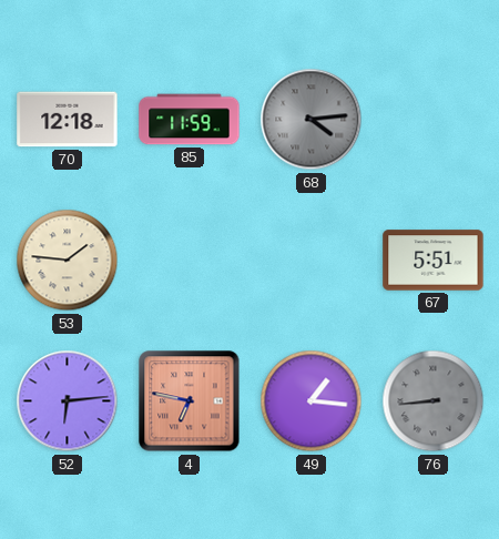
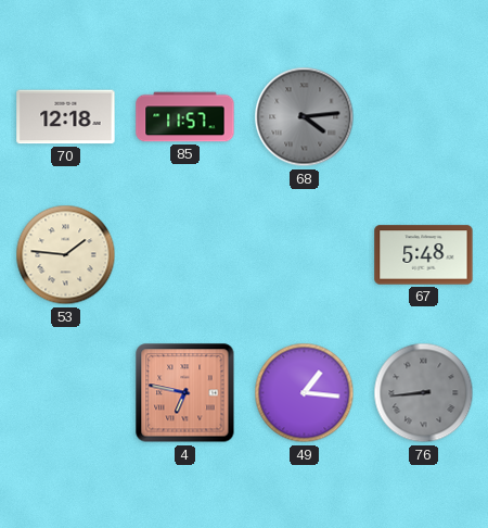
85: 11:59 -> 11:57 (185, 117)
67: 5:51 -> 5:48 (424, 255)
52: 6:14 -> none (68, 401)
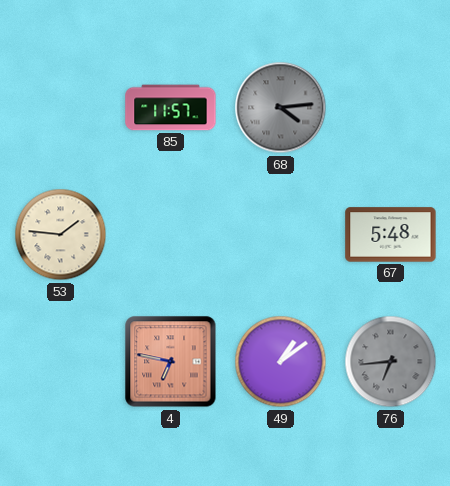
70: 12:18 -> none (66, 117)
49: 1:16 -> 1:09 (281, 362)
76: 8:44 -> 6:44 (391, 362)
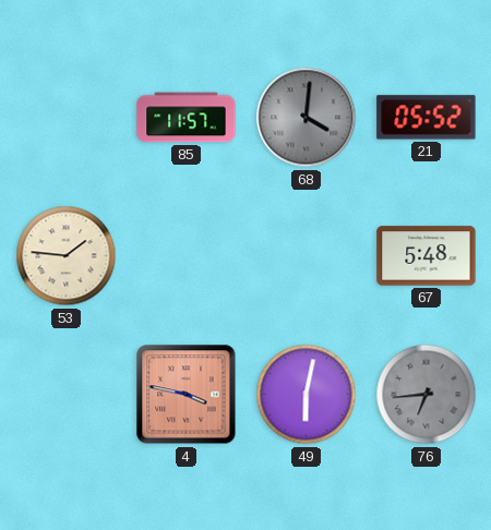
68: 4:14 -> 4:01 (307, 118)
21: none -> 05:52 (427, 118)
4: 6:47 -> 3:47 (187, 395)
49: 1:09 -> 6:02 (307, 395)
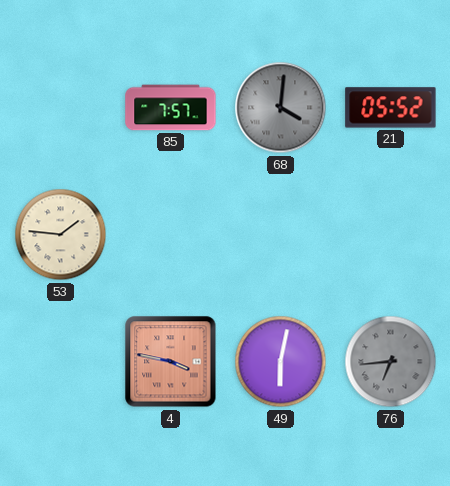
85: 11:57 -> 7:57 (171, 108)
67: 5:48 -> none (427, 256)
